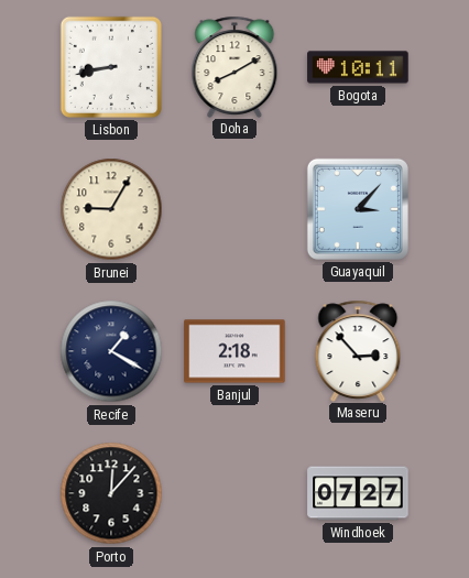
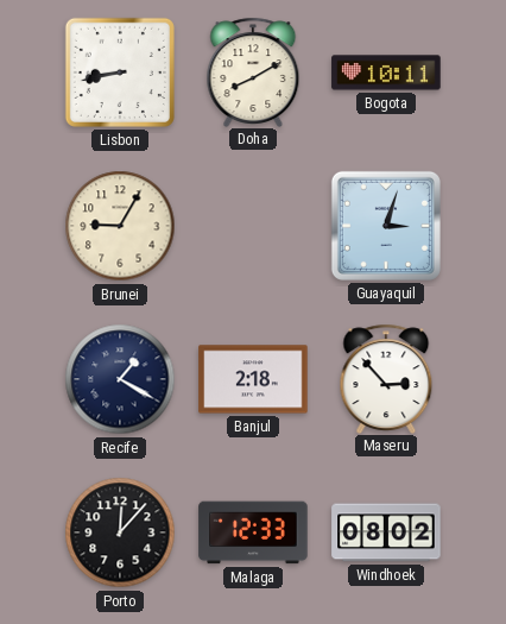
Guayaquil: 3:07 -> 3:03 (386, 226)
Malaga: none -> 12:33 (253, 532)
Windhoek: 07:27 -> 08:02 (386, 532)
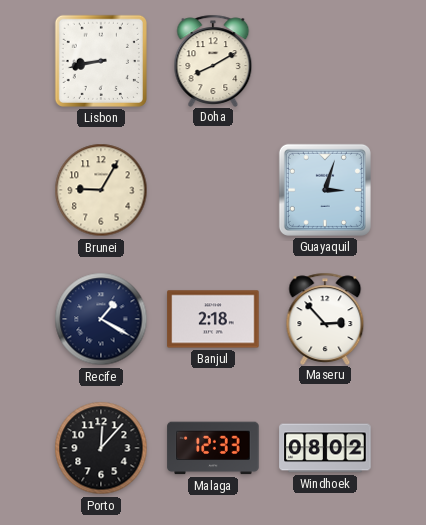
Bogota: 10:11 -> none (386, 73)
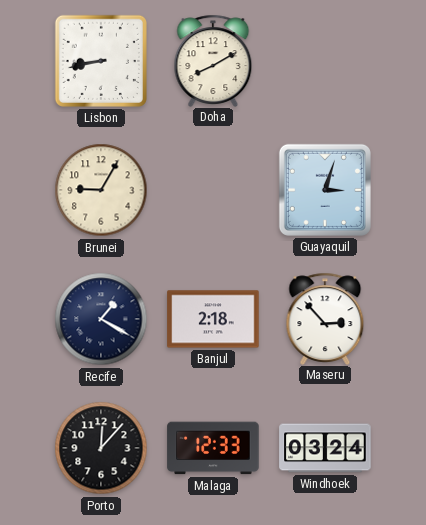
Windhoek: 08:02 -> 03:24 (325, 448)
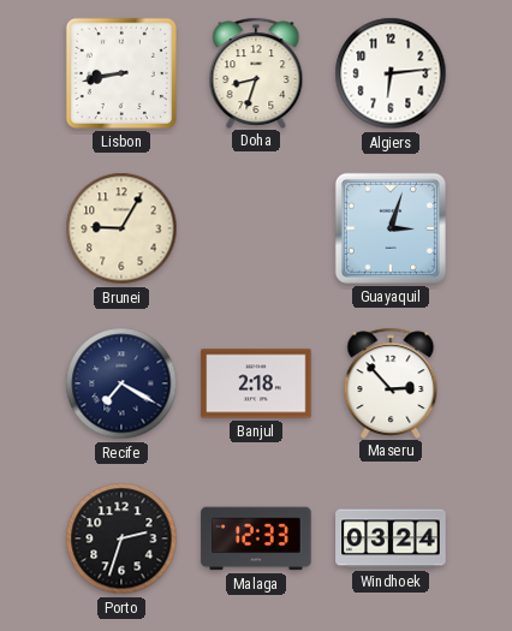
Doha: 8:10 -> 8:33 (256, 72)
Algiers: none -> 6:14 (391, 73)
Recife: 1:20 -> 7:20 (121, 383)
Porto: 12:07 -> 2:33 (121, 538)
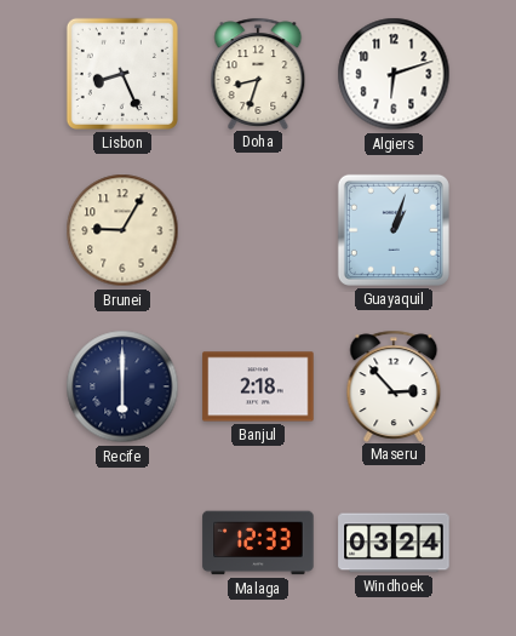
Lisbon: 8:43 -> 8:26 (122, 74)
Algiers: 6:14 -> 6:12 (394, 74)
Guayaquil: 3:03 -> 1:03 (394, 230)
Recife: 7:20 -> 6:00 (122, 386)
Porto: 2:33 -> none (121, 538)
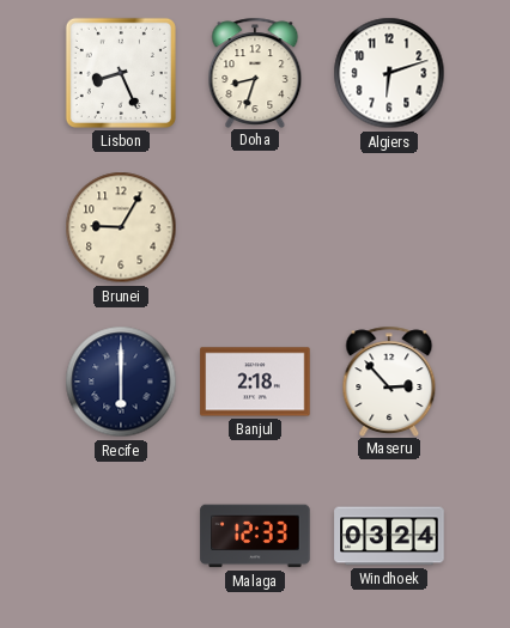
Guayaquil: 1:03 -> none (394, 230)
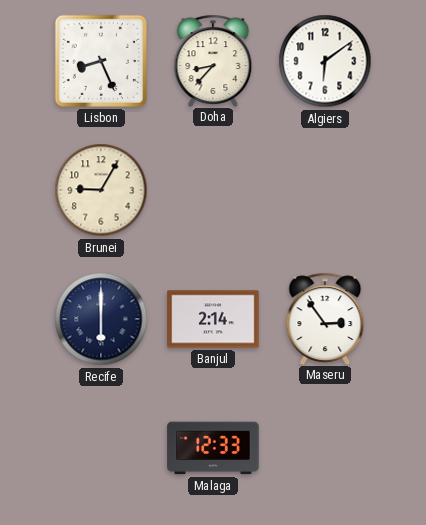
Doha: 8:33 -> 8:37 (213, 60)
Algiers: 6:12 -> 6:09 (325, 61)
Banjul: 2:18 -> 2:14 (213, 319)
Maseru: 2:53 -> 2:54 (325, 318)
Windhoek: 03:24 -> none (389, 536)
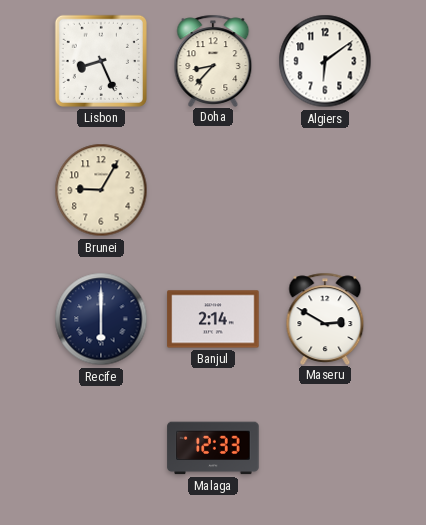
Maseru: 2:54 -> 2:50 (325, 318)
